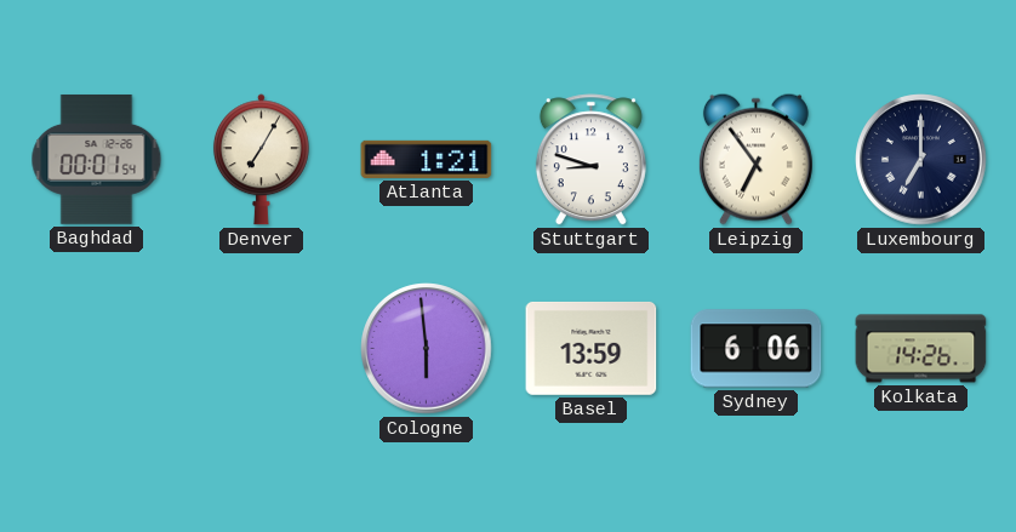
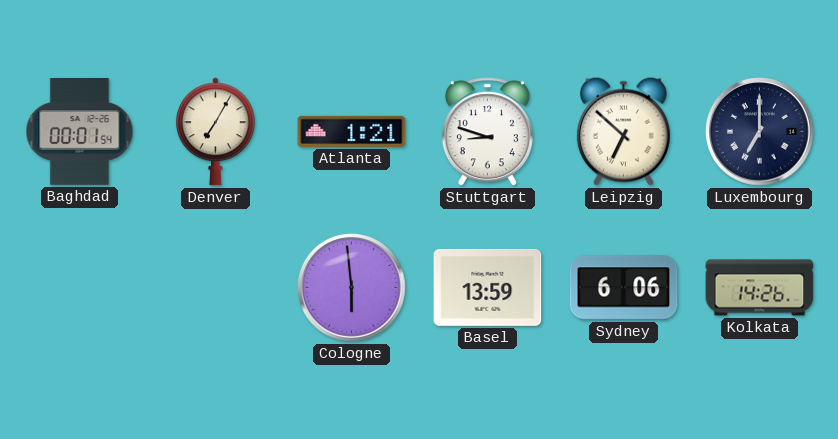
Leipzig: 6:54 -> 6:52 (623, 131)
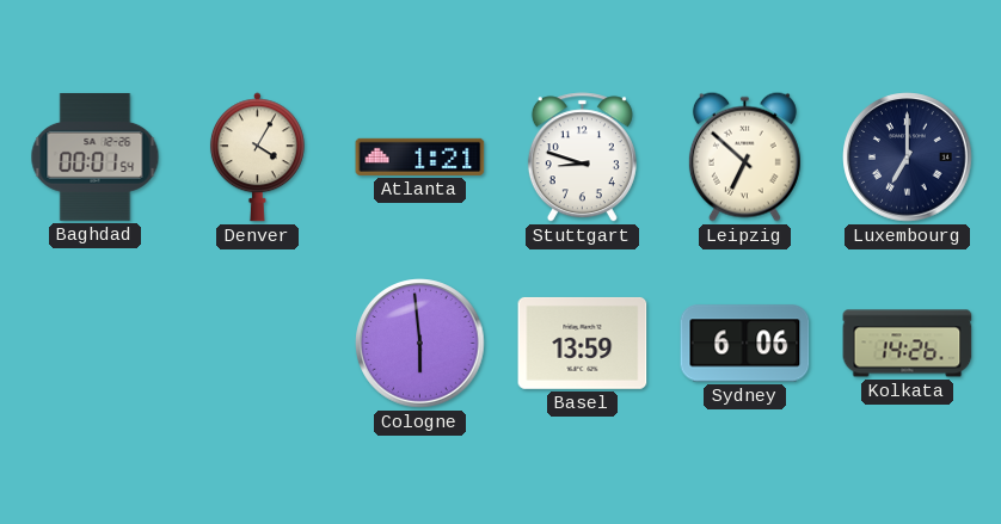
Denver: 7:05 -> 4:05 (257, 158)
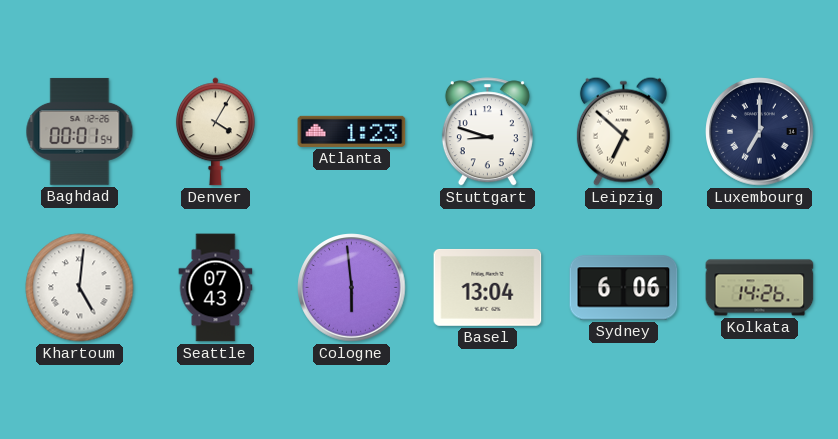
Atlanta: 1:21 -> 1:23 (352, 131)
Khartoum: none -> 5:01 (80, 288)
Seattle: none -> 07:43 (216, 288)
Basel: 13:59 -> 13:04 (488, 287)
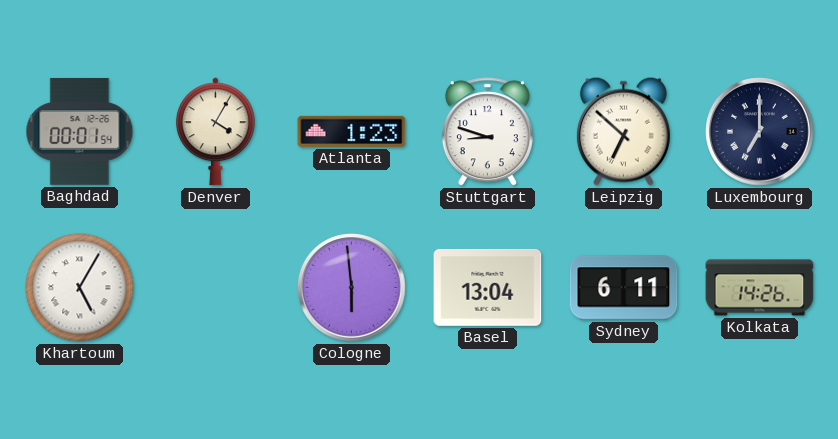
Khartoum: 5:01 -> 5:05 (80, 288)
Seattle: 07:43 -> none (216, 288)
Sydney: 6:06 -> 6:11 (624, 288)
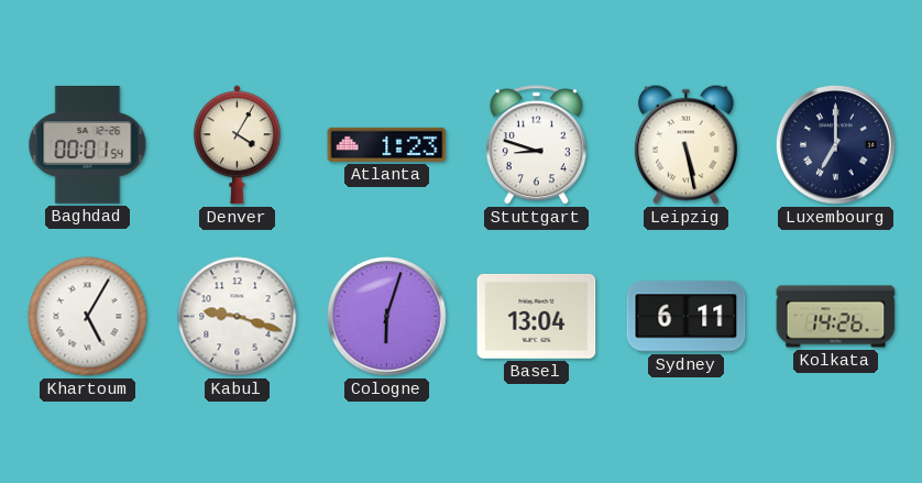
Leipzig: 6:52 -> 5:28 (685, 144)
Kabul: none -> 9:18 (238, 317)
Cologne: 5:59 -> 6:03 (387, 317)
